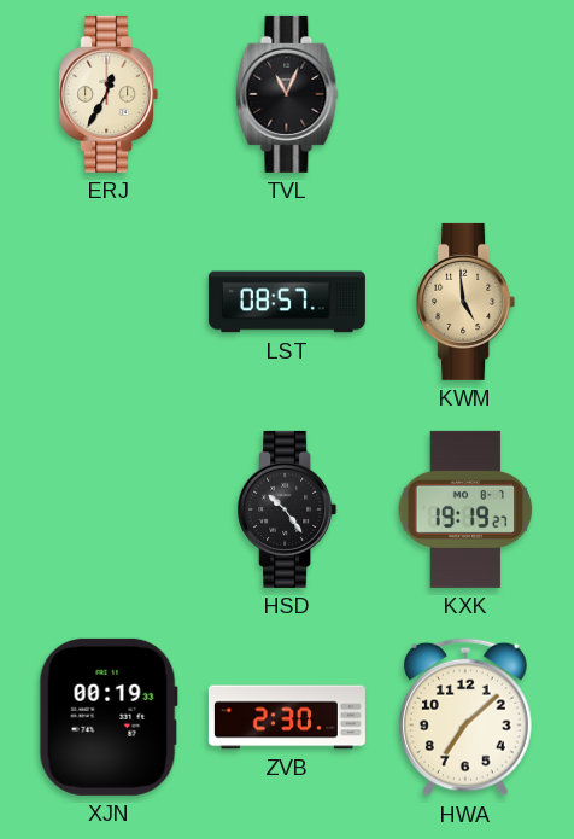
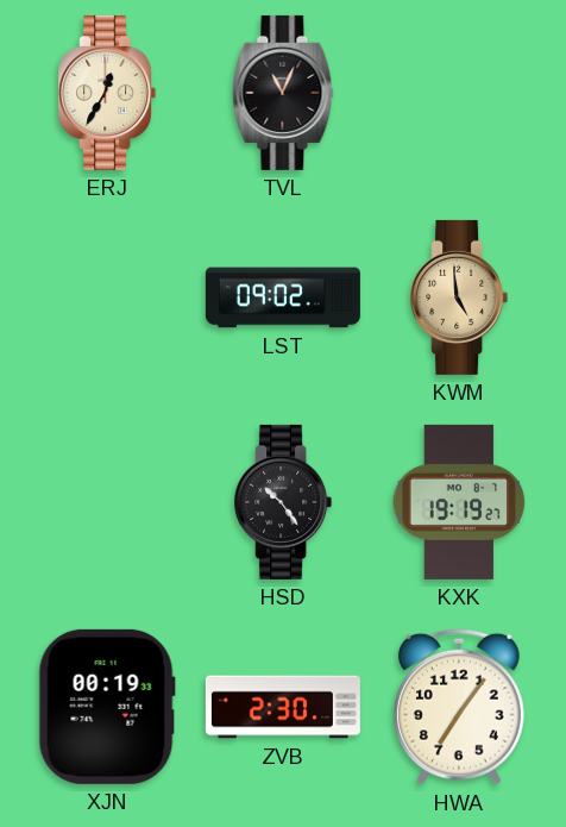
LST: 08:57 -> 09:02 (283, 297)
HWA: 7:08 -> 7:06 (460, 707)
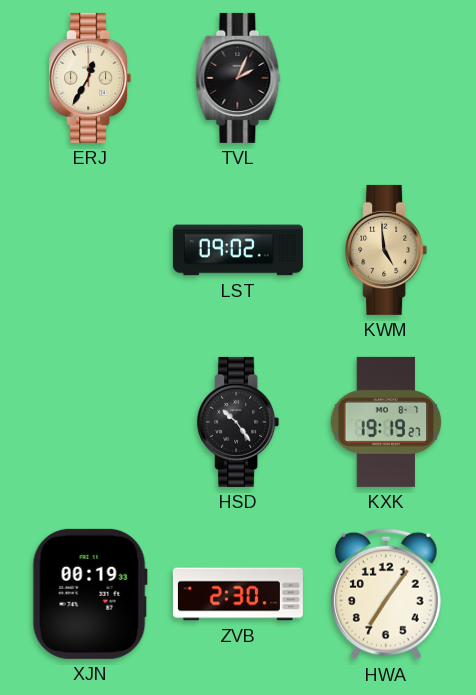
TVL: 11:04 -> 2:04 (238, 78)
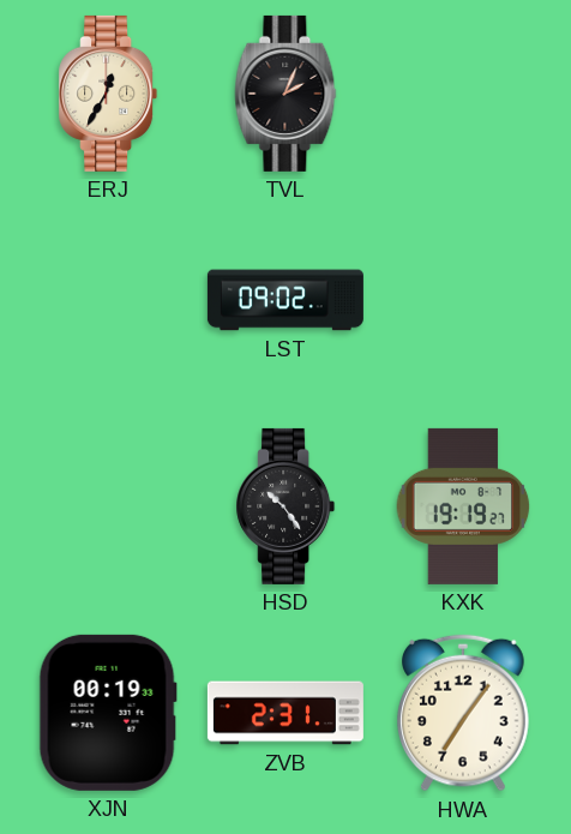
KWM: 4:59 -> none (386, 250)
ZVB: 2:30 -> 2:31 (285, 713)
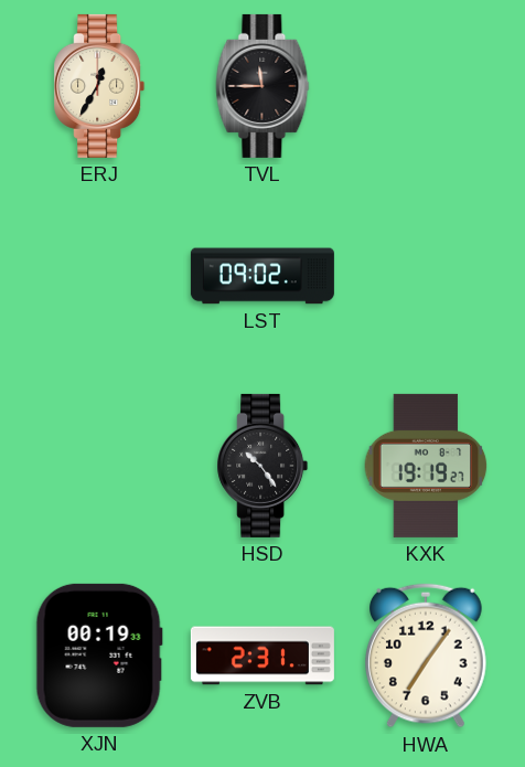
TVL: 2:04 -> 11:45 (262, 86)
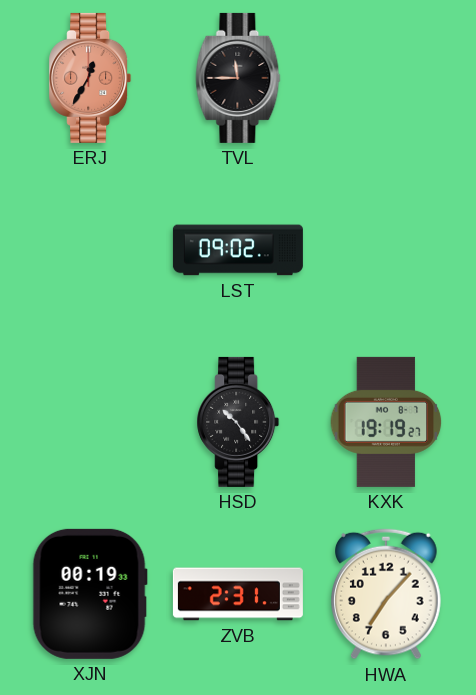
ERJ dial: cream -> salmon (90, 78)
HWA: 7:06 -> 7:07 (387, 594)
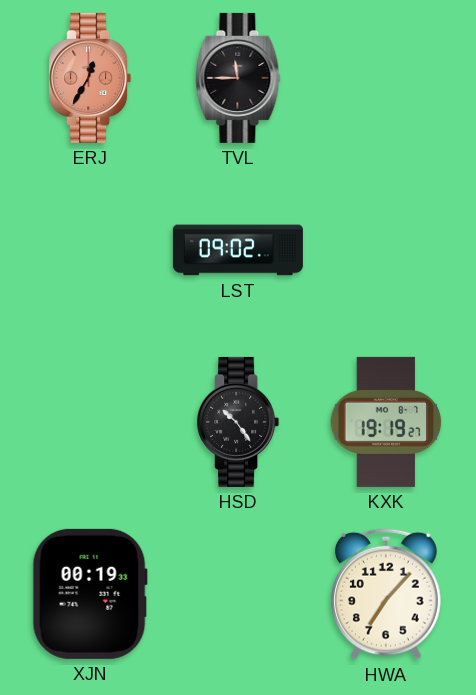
ZVB: 2:31 -> none (238, 594)
